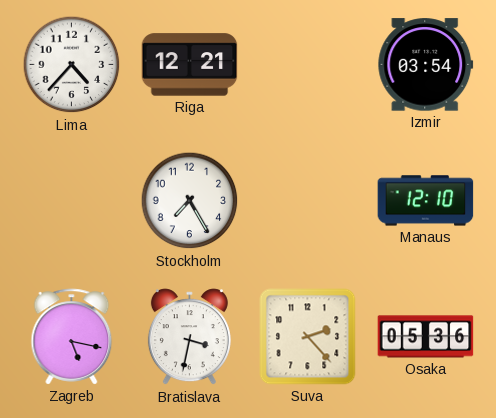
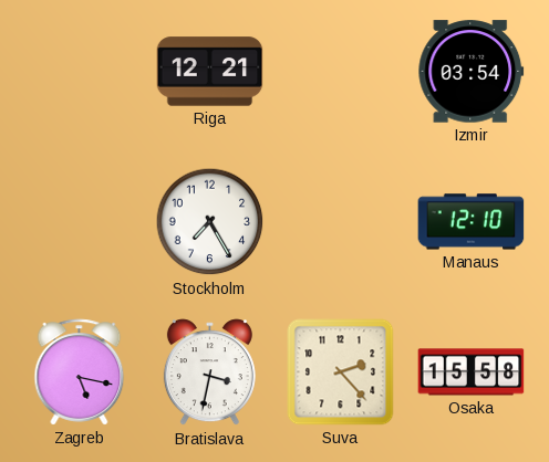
Lima: 4:37 -> none (72, 65)
Osaka: 05:36 -> 15:58 (472, 372)
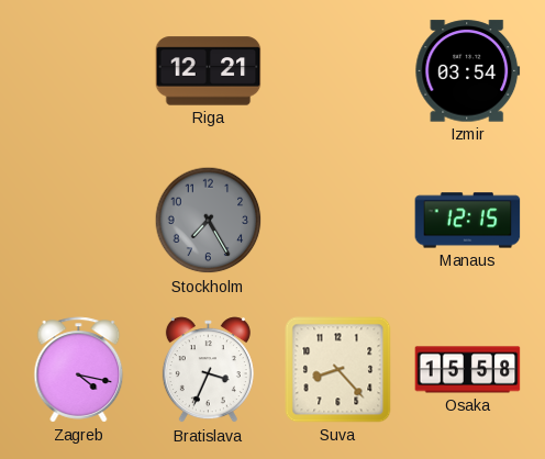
Stockholm dial: white -> grey (209, 221)
Manaus: 12:10 -> 12:15 (468, 221)
Zagreb: 5:17 -> 4:17 (79, 370)
Bratislava: 3:32 -> 3:34 (208, 370)
Suva: 2:23 -> 8:23 (338, 370)
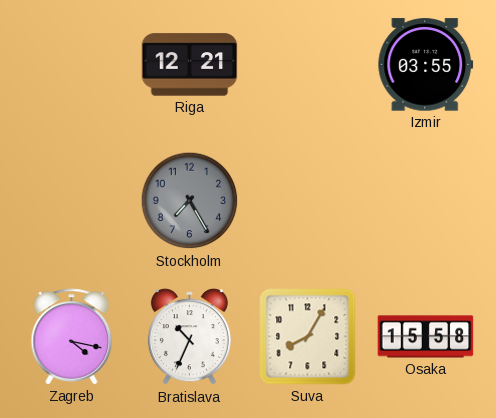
Izmir: 03:54 -> 03:55 (426, 65)
Manaus: 12:15 -> none (468, 221)
Bratislava: 3:34 -> 10:34 (189, 337)
Suva: 8:23 -> 8:05 (308, 337)
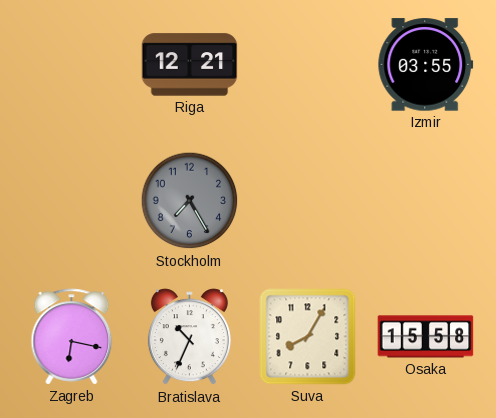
Zagreb: 4:17 -> 6:17 (72, 337)
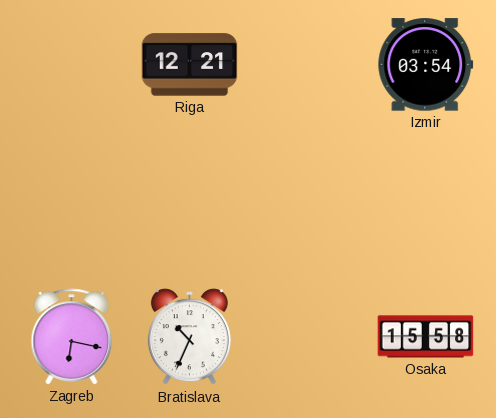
Izmir: 03:55 -> 03:54 (426, 65)
Stockholm: 7:25 -> none (190, 201)
Suva: 8:05 -> none (308, 337)
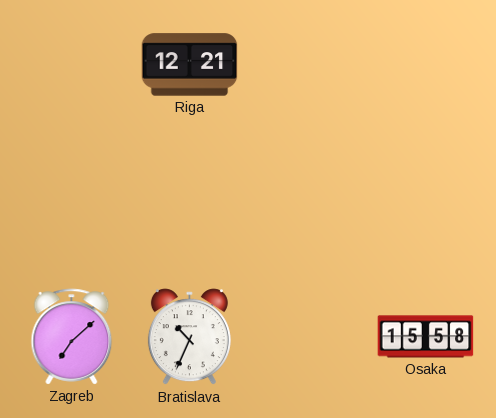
Izmir: 03:54 -> none (426, 65)
Zagreb: 6:17 -> 7:08 (72, 337)
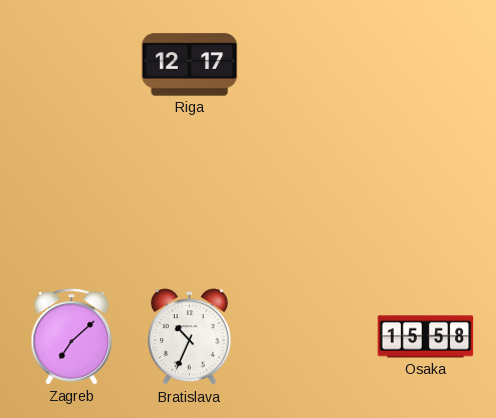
Riga: 12:21 -> 12:17 (190, 65)
